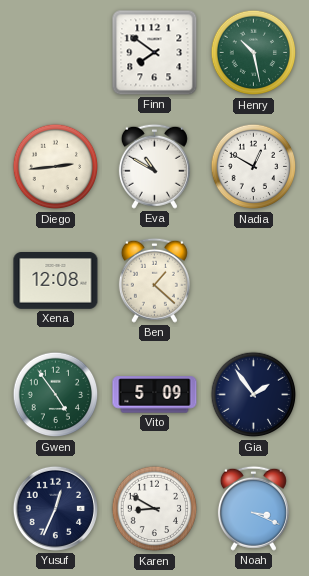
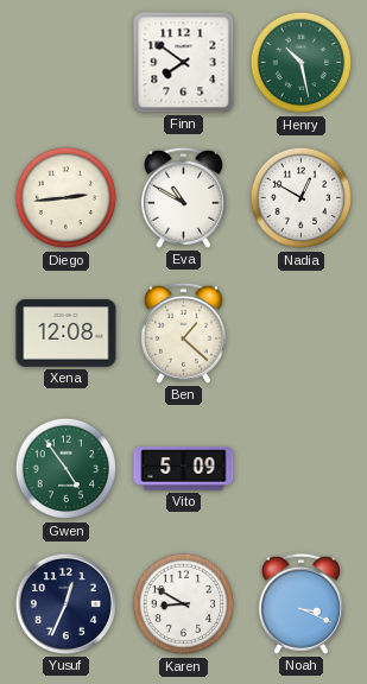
Gia: 1:54 -> none (254, 395)
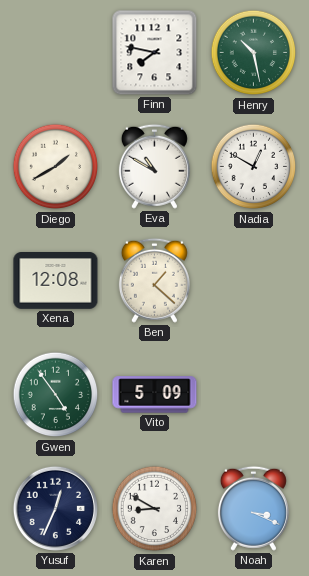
Finn: 7:51 -> 7:47 (155, 53)
Diego: 2:44 -> 1:40 (56, 167)
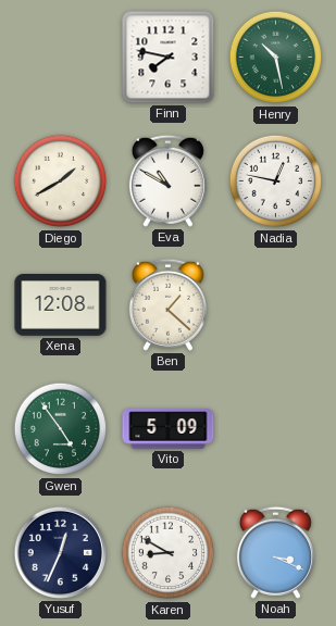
Nadia: 12:50 -> 12:47 (276, 181)
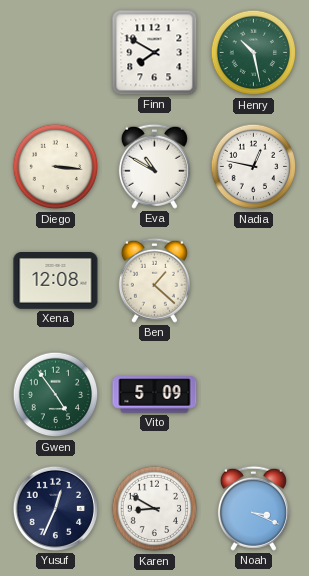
Finn: 7:47 -> 7:50 (155, 53)
Diego: 1:40 -> 3:16 (56, 167)
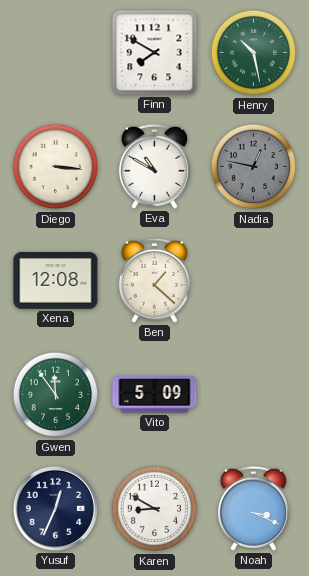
Nadia dial: white -> grey (254, 167)
Gwen: 4:54 -> 11:54 (56, 395)
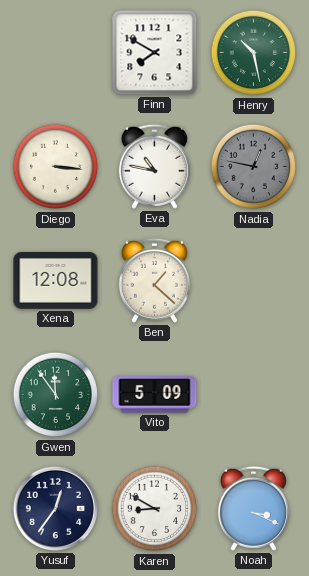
Eva: 10:50 -> 10:47 (154, 166)
Yusuf: 12:34 -> 12:36 (55, 508)
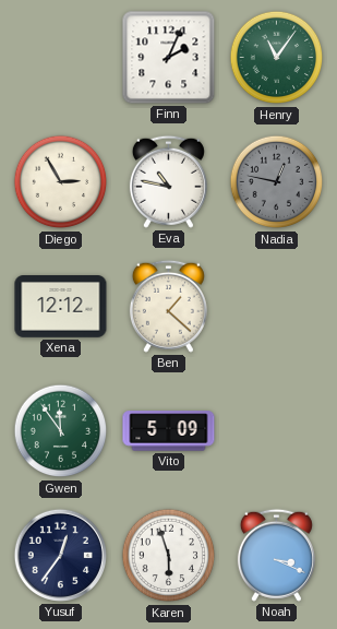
Finn: 7:50 -> 2:04 (169, 58)
Henry: 10:28 -> 11:06 (277, 58)
Diego: 3:16 -> 2:55 (61, 182)
Xena: 12:08 -> 12:12 (61, 307)
Karen: 8:50 -> 5:57 (169, 556)
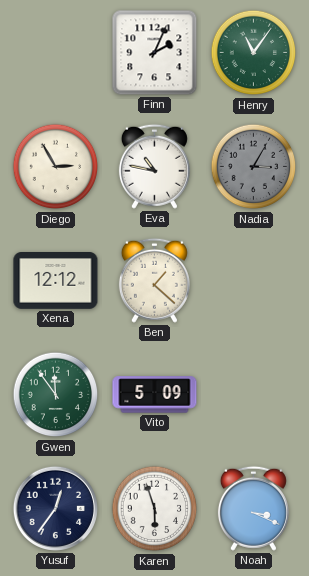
Nadia: 12:47 -> 3:05 (254, 167)
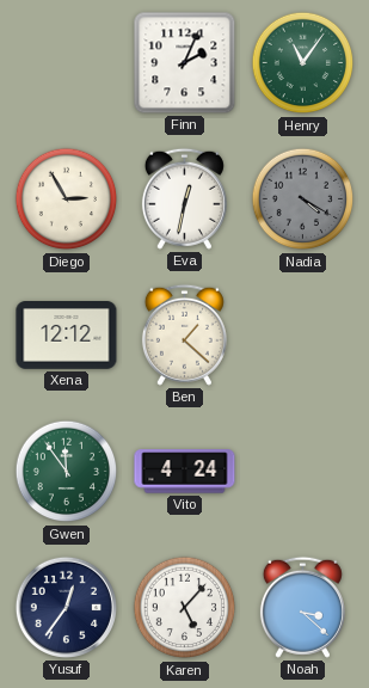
Eva: 10:47 -> 12:32 (184, 198)
Nadia: 3:05 -> 4:20 (303, 199)
Vito: 5:09 -> 4:24 (185, 472)
Karen: 5:57 -> 5:07 (185, 608)
Noah: 3:19 -> 3:22 (302, 607)
